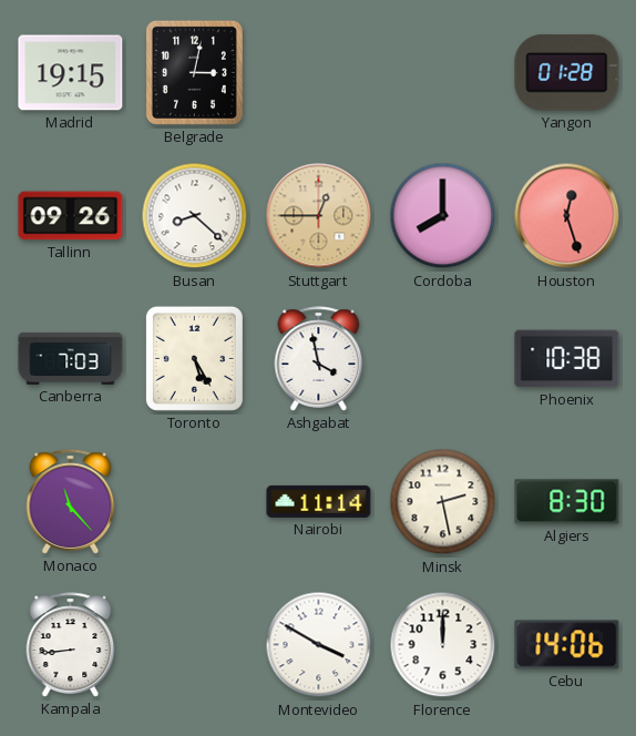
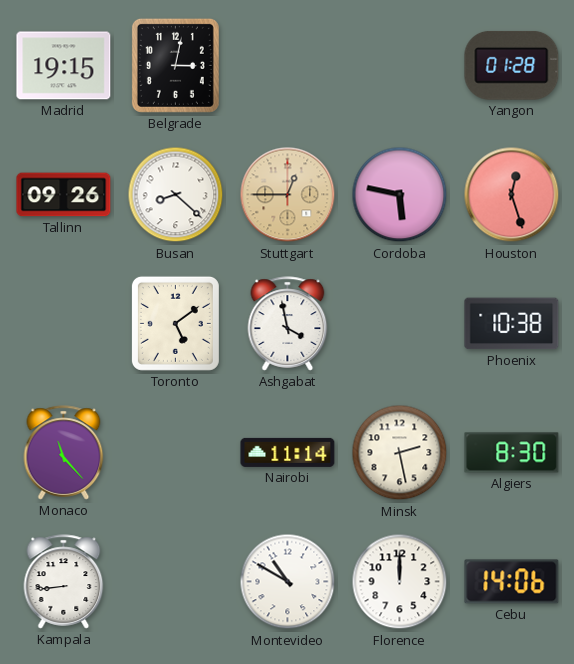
Cordoba: 8:00 -> 5:47 (400, 195)
Canberra: 7:03 -> none (71, 358)
Toronto: 5:25 -> 5:09 (175, 323)
Montevideo: 3:50 -> 10:50 (288, 582)
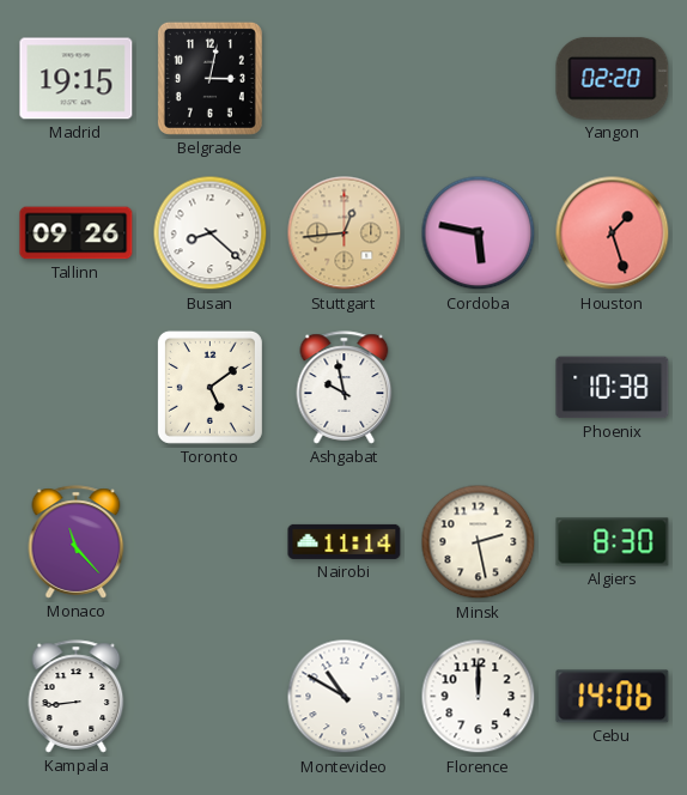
Yangon: 01:28 -> 02:20 (613, 78)
Stuttgart: 12:45 -> 12:44 (345, 233)
Houston: 12:27 -> 1:27 (613, 233)
Ashgabat: 3:58 -> 9:58 (345, 388)
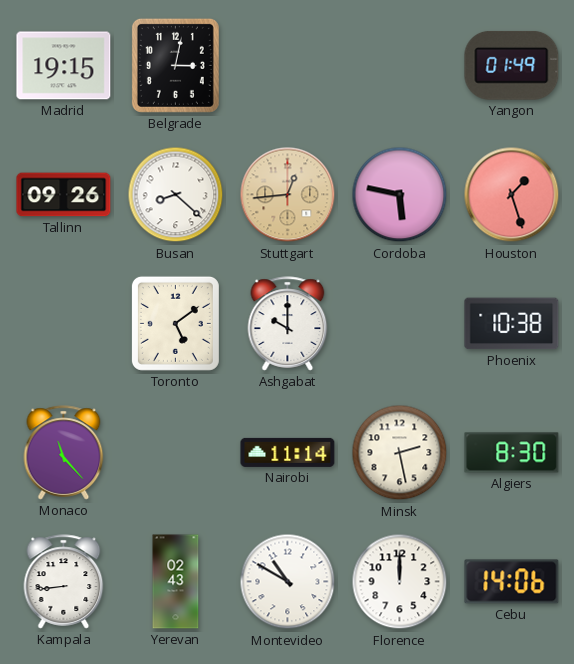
Yangon: 02:20 -> 01:49 (512, 65)
Ashgabat: 9:58 -> 10:00 (288, 324)
Yerevan: none -> 02:43 (176, 582)
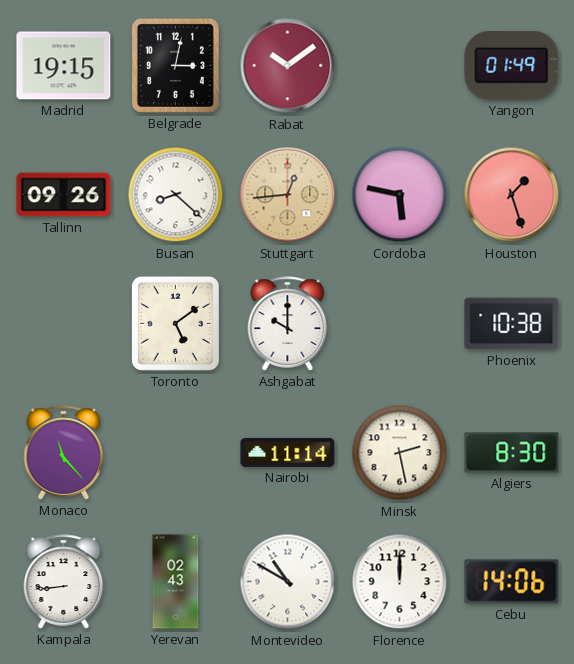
Rabat: none -> 10:09 (288, 66)
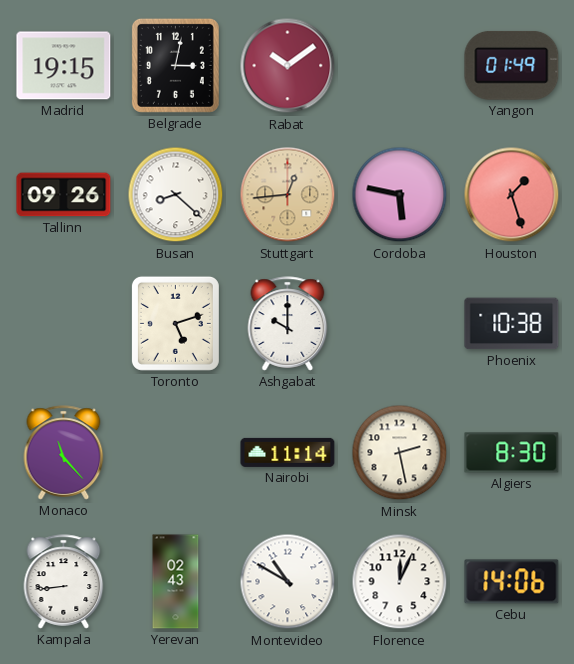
Toronto: 5:09 -> 5:12 (175, 323)
Florence: 12:00 -> 12:04 (400, 582)
